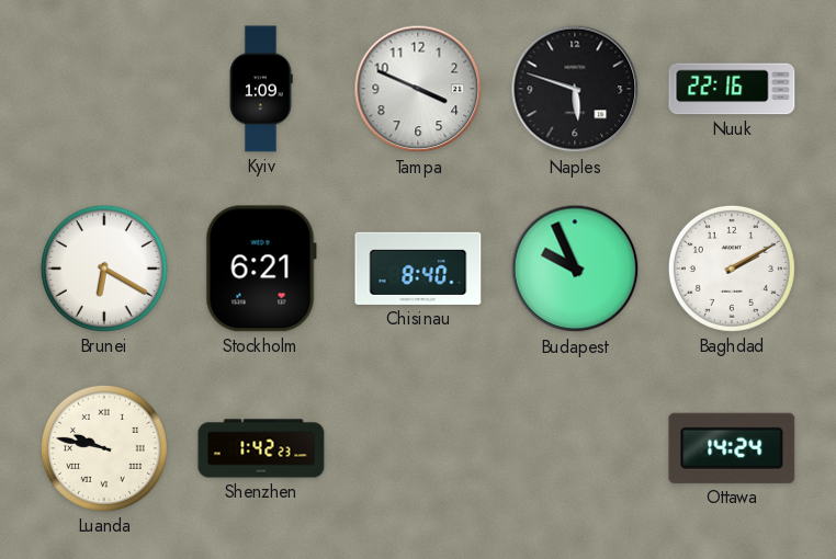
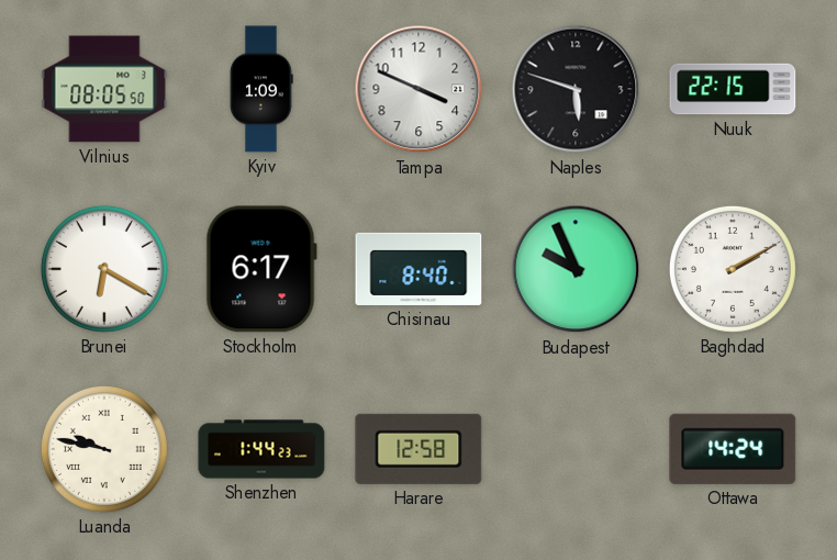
Vilnius: none -> 08:05 (104, 89)
Nuuk: 22:16 -> 22:15 (733, 89)
Stockholm: 6:21 -> 6:17 (261, 269)
Shenzhen: 1:42 -> 1:44 (261, 449)
Harare: none -> 12:58 (418, 449)
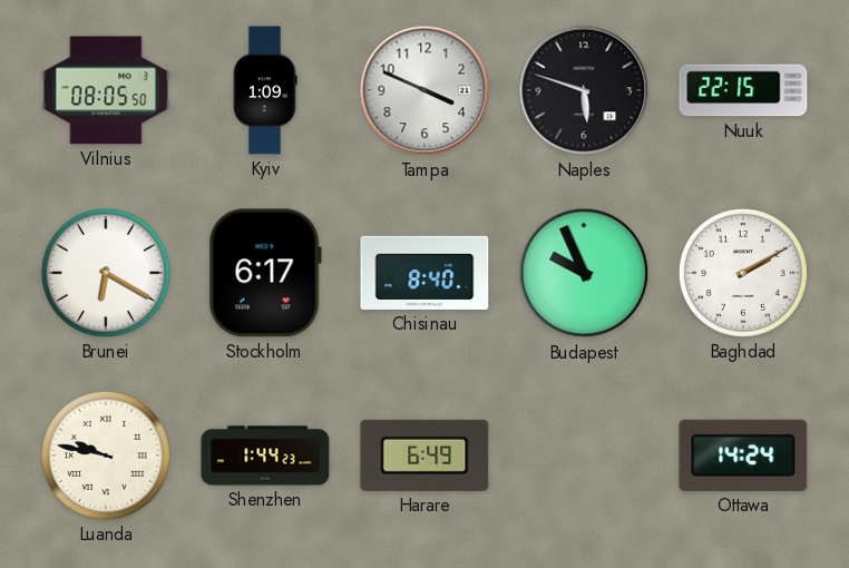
Harare: 12:58 -> 6:49 (424, 456)
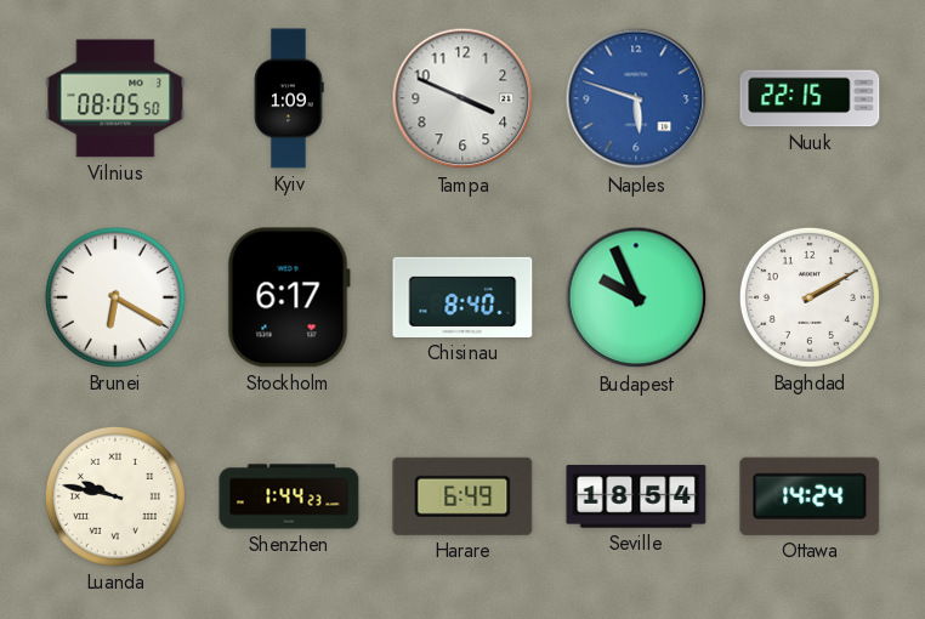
Naples dial: black -> blue (636, 98)
Seville: none -> 18:54 (636, 496)
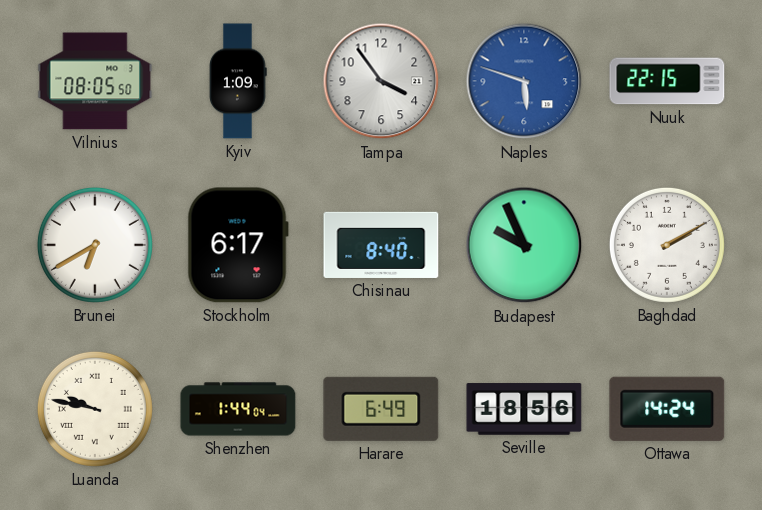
Tampa: 3:49 -> 3:54 (381, 81)
Brunei: 6:20 -> 6:40 (95, 245)
Shenzhen: 1:44:23 -> 1:44:04 (238, 409)
Seville: 18:54 -> 18:56 (524, 409)
